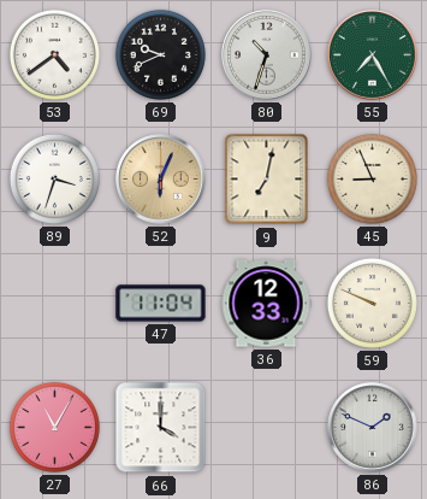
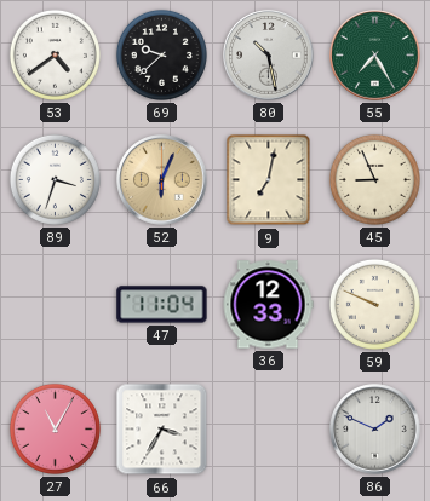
69: 9:41 -> 9:38 (161, 54)
80: 10:33 -> 10:28 (269, 56)
66: 4:00 -> 3:35 (162, 430)
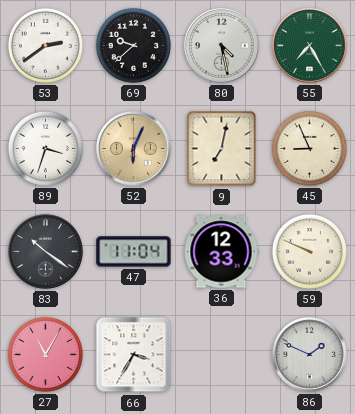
53: 4:39 -> 2:39 (45, 45)
80: 10:28 -> 4:28 (222, 46)
83: none -> 10:21 (46, 252)
